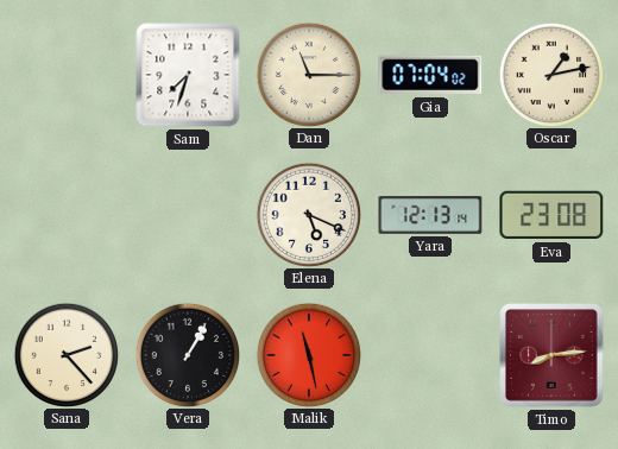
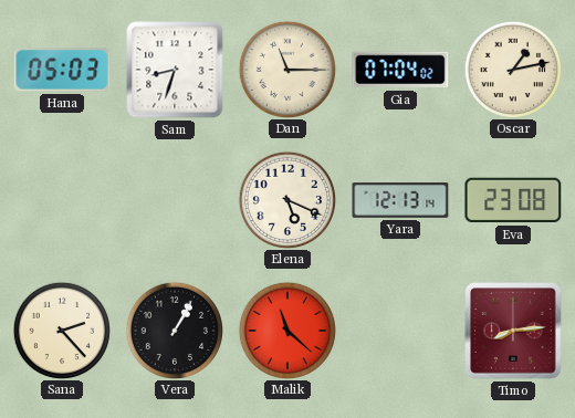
Hana: none -> 05:03 (62, 70)
Sam: 7:33 -> 8:33 (175, 70)
Malik: 11:28 -> 11:22 (286, 330)
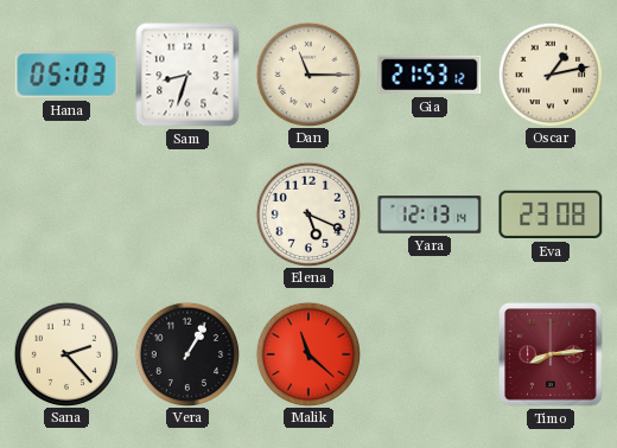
Gia: 07:04 -> 21:53 (430, 75)
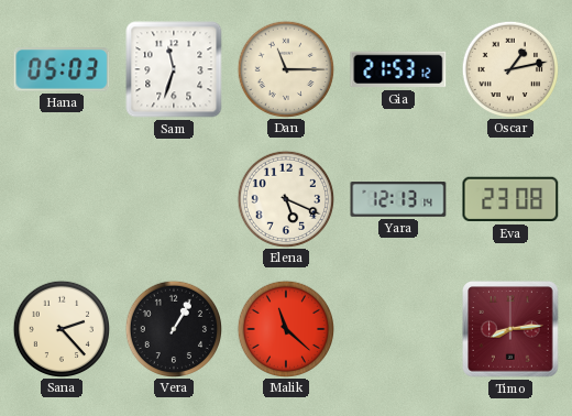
Sam: 8:33 -> 11:33 (174, 69)
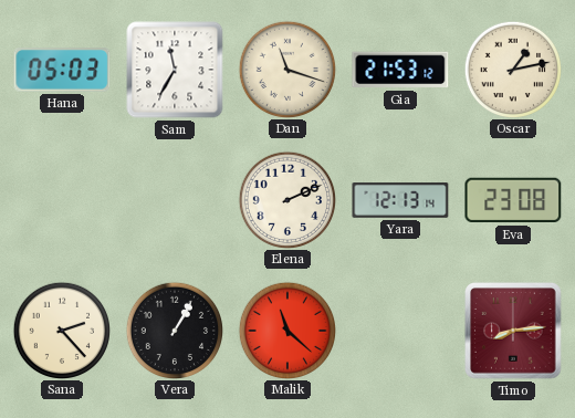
Sam: 11:33 -> 11:35 (175, 70)
Dan: 11:15 -> 11:18 (286, 69)
Elena: 5:19 -> 2:11 (286, 199)
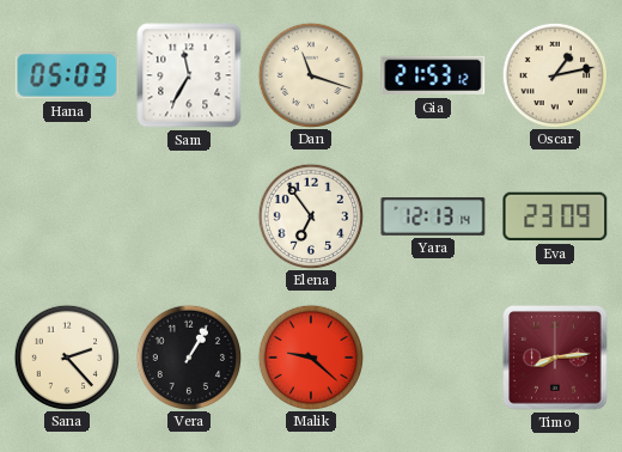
Elena: 2:11 -> 6:54 (310, 215)
Eva: 23:08 -> 23:09 (555, 216)
Malik: 11:22 -> 9:22 (310, 356)
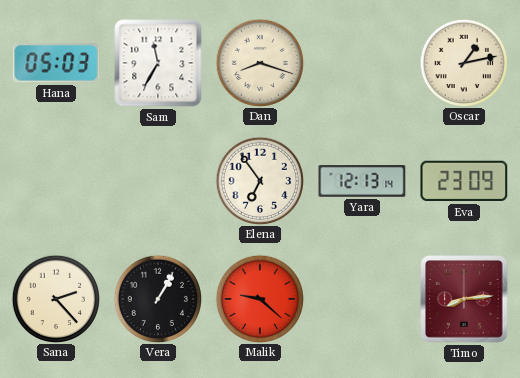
Dan: 11:18 -> 8:18 (259, 62)
Gia: 21:53 -> none (433, 75)
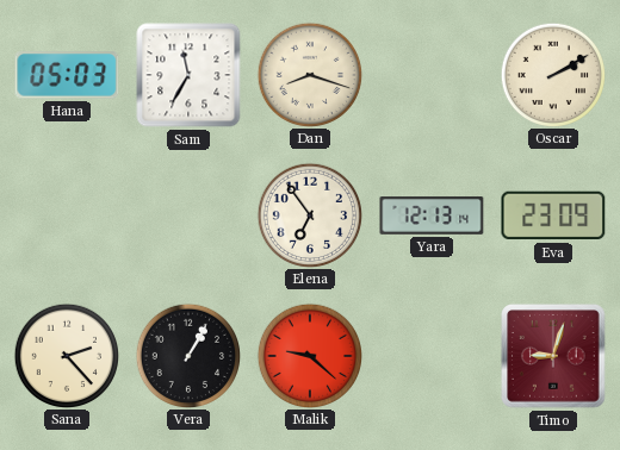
Oscar: 1:13 -> 2:10 (552, 74)
Timo: 8:14 -> 9:03 (553, 356)
